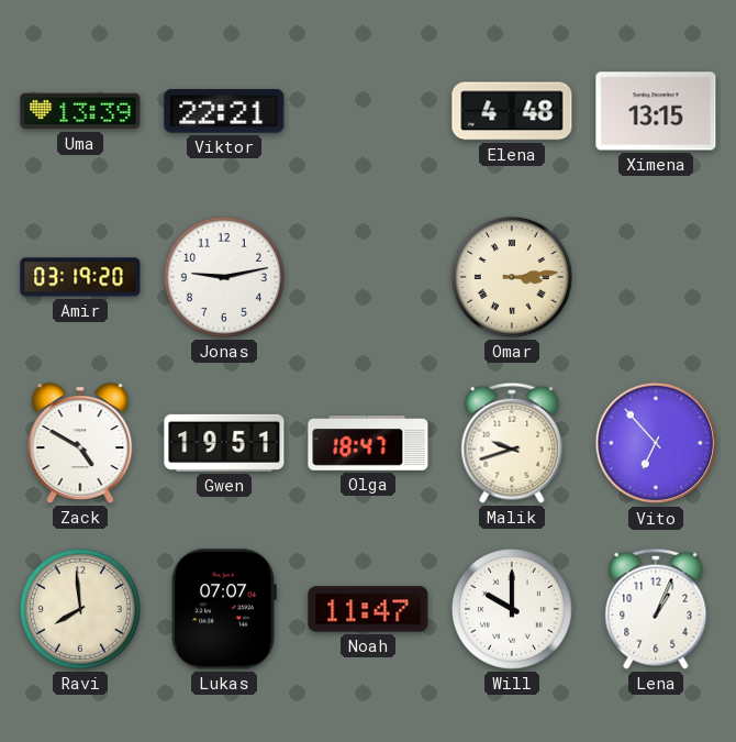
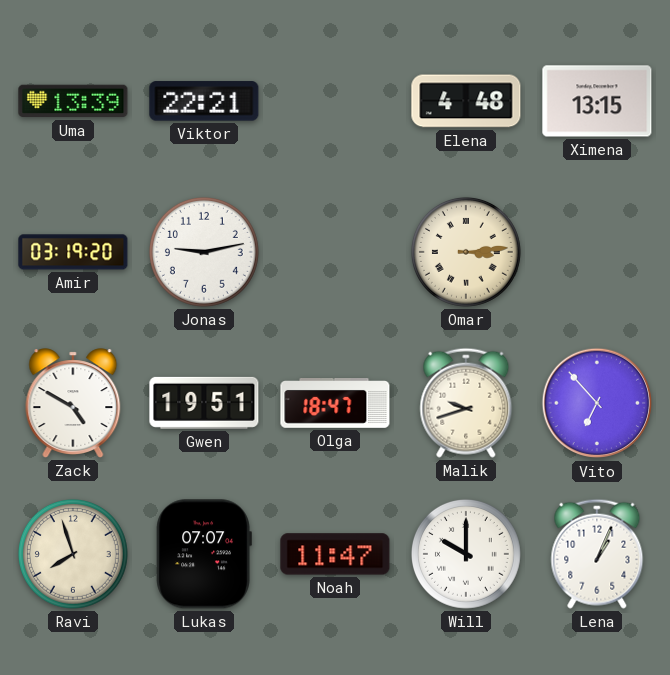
Ravi: 7:59 -> 7:57 (73, 554)
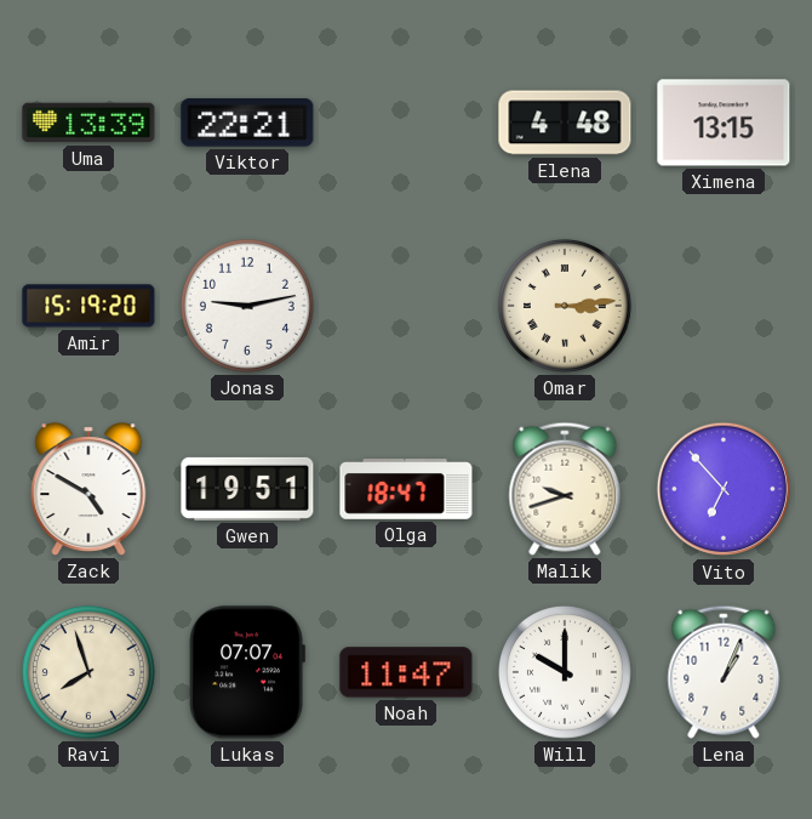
Amir: 03:19 -> 15:19 (88, 306)
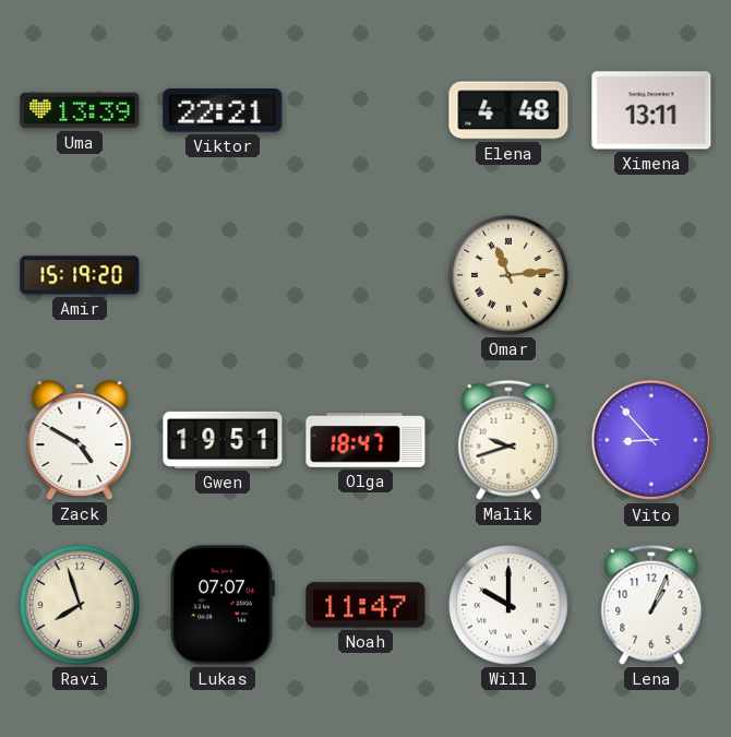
Ximena: 13:15 -> 13:11 (651, 110)
Jonas: 9:13 -> none (247, 306)
Omar: 3:14 -> 11:14 (508, 275)
Vito: 6:53 -> 8:53 (651, 440)
